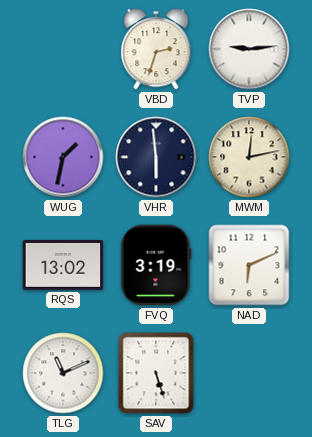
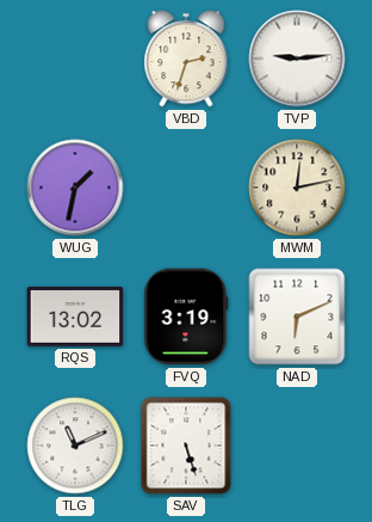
VHR: 5:59 -> none (156, 157)
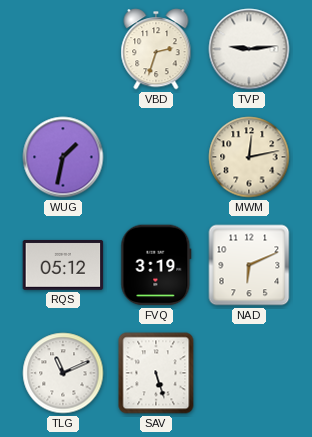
RQS: 13:02 -> 05:12 (63, 265)
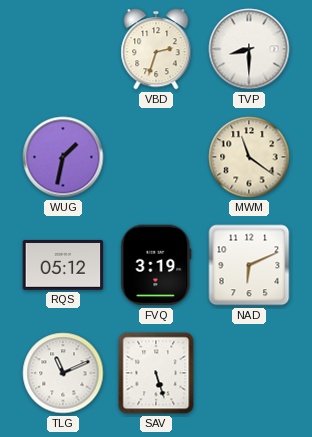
TVP: 9:14 -> 8:30 (249, 49)
MWM: 12:13 -> 11:21 (249, 157)
